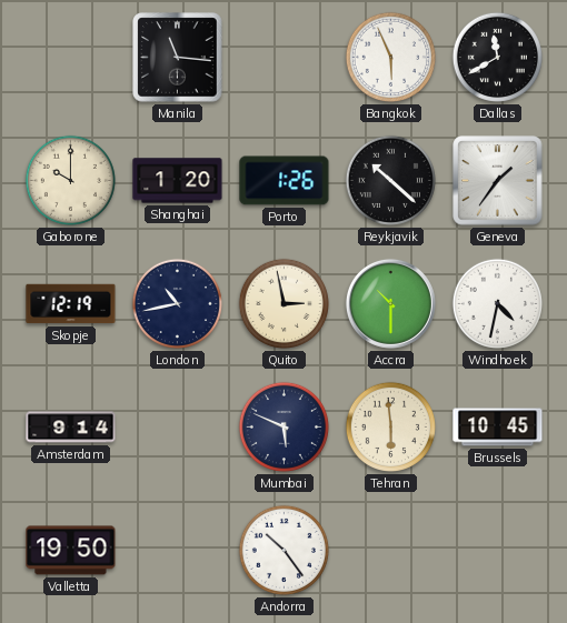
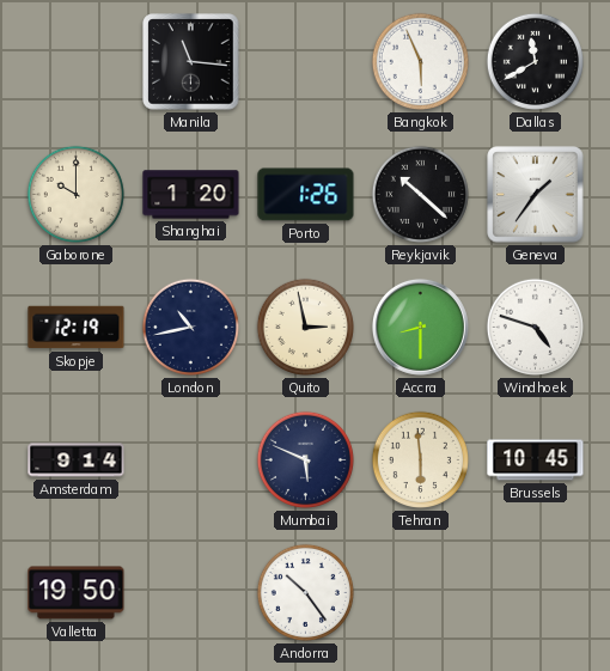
Accra: 10:30 -> 8:30 (420, 327)
Windhoek: 4:32 -> 4:48 (535, 327)
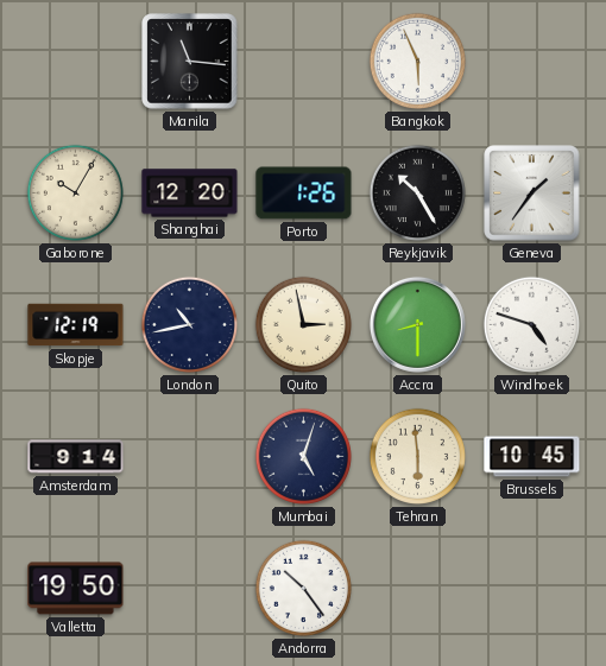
Dallas: 11:40 -> none (535, 61)
Gaborone: 10:00 -> 10:05 (75, 192)
Shanghai: 1:20 -> 12:20 (190, 194)
Reykjavik: 10:22 -> 10:25 (417, 192)
Mumbai: 5:49 -> 5:03 (303, 456)
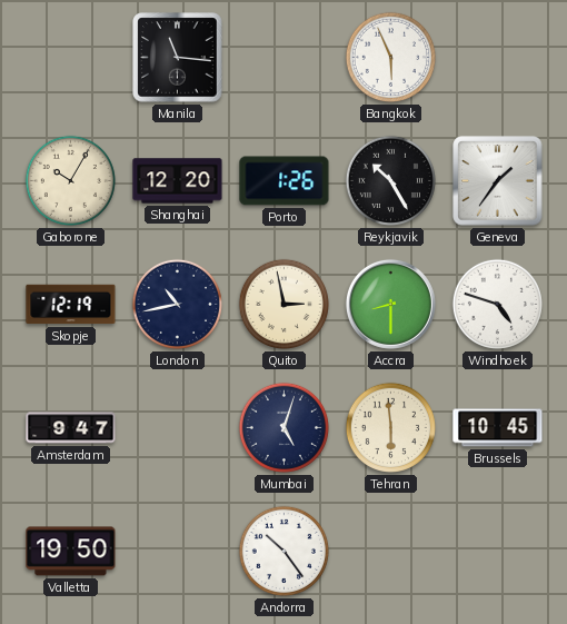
Amsterdam: 9:14 -> 9:47 (71, 428)
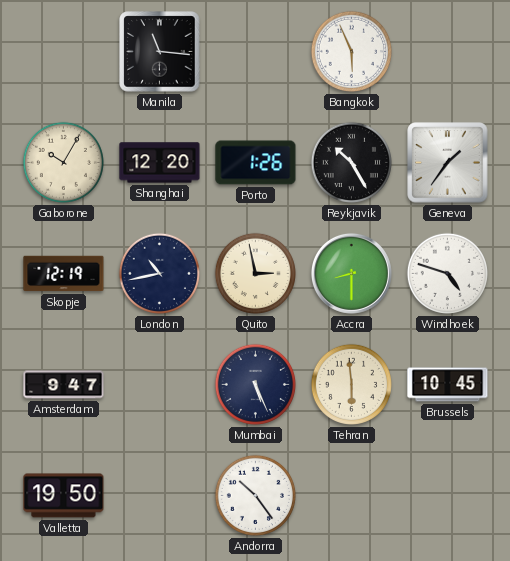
Mumbai: 5:03 -> 5:26 (255, 384)
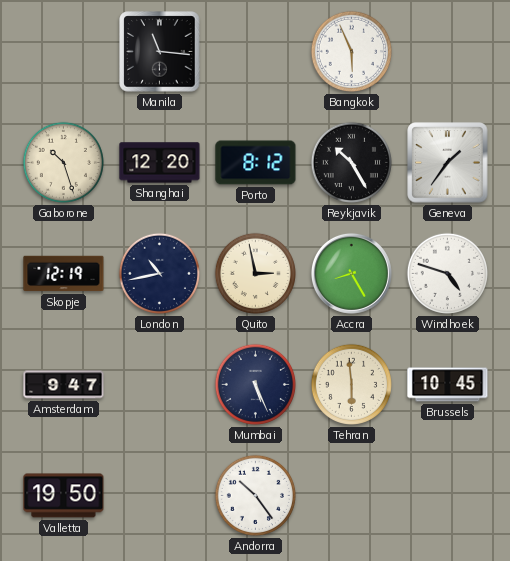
Gaborone: 10:05 -> 10:27 (63, 162)
Porto: 1:26 -> 8:12 (256, 163)
Accra: 8:30 -> 8:25 (351, 273)
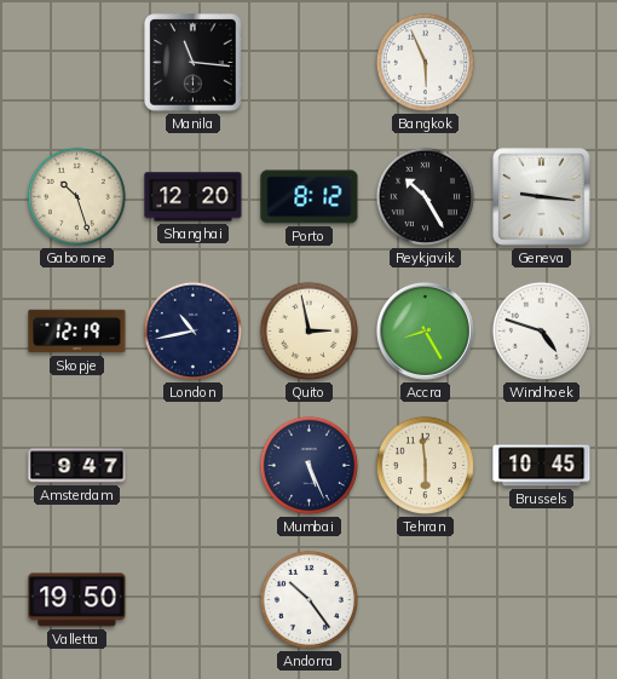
Geneva: 1:36 -> 9:16 (542, 197)
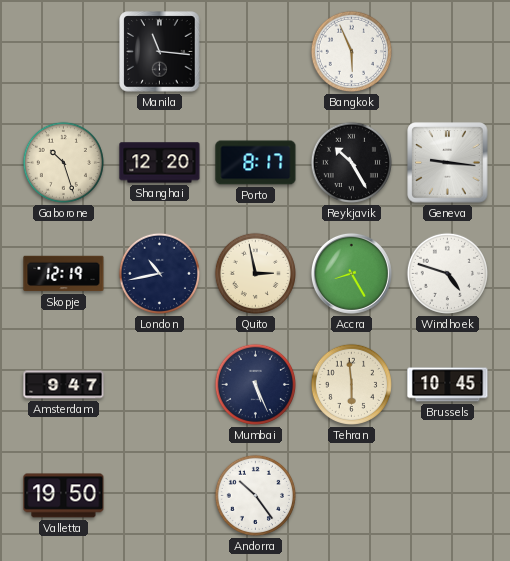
Porto: 8:12 -> 8:17 (256, 163)
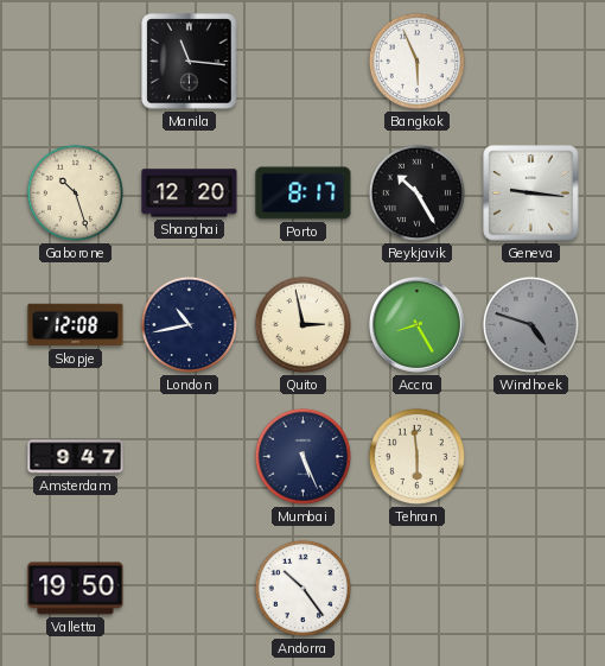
Skopje: 12:19 -> 12:08 (76, 325)
Windhoek dial: white -> grey (530, 324)
Brussels: 10:45 -> none (448, 385)
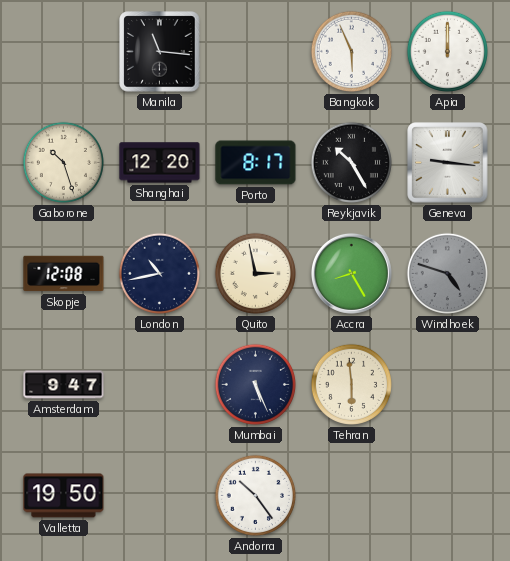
Apia: none -> 12:00 (447, 51)
